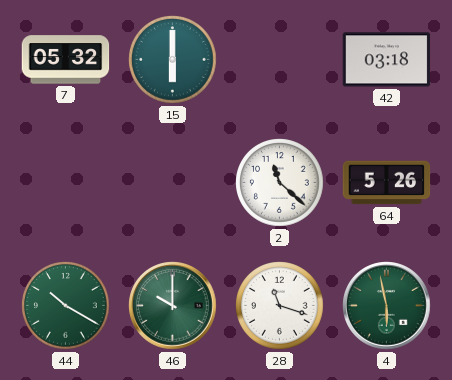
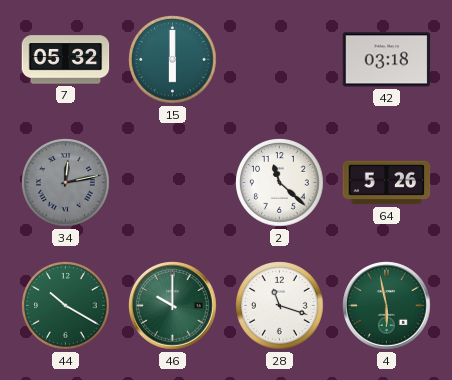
34: none -> 12:13 (66, 183)
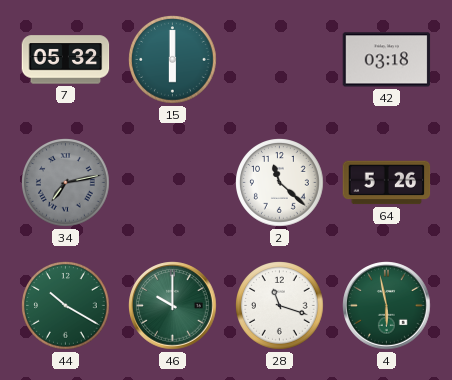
34: 12:13 -> 7:13 (66, 183)
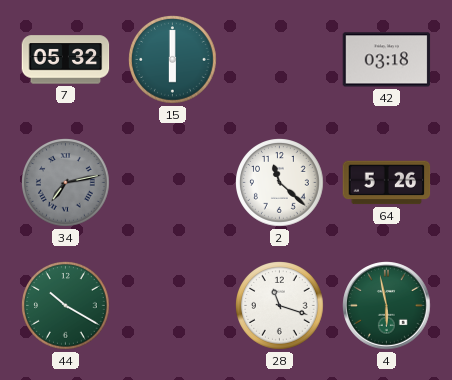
46: 10:00 -> none (173, 306)
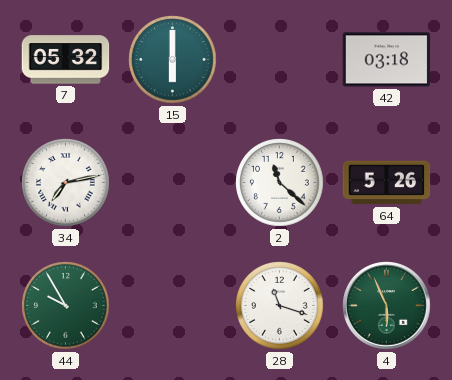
34 dial: grey -> white (66, 183)
44: 10:20 -> 9:55 (66, 306)
4: 5:58 -> 5:56 (387, 306)
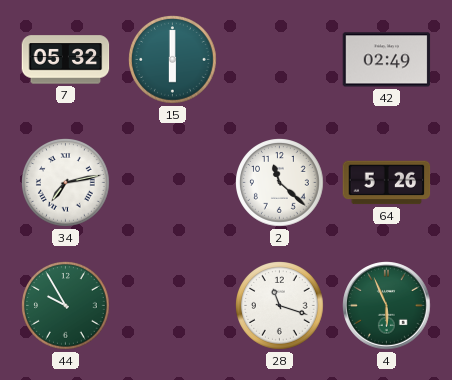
42: 03:18 -> 02:49 (387, 60)
